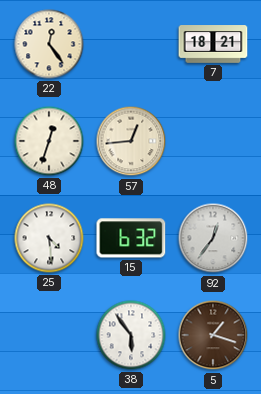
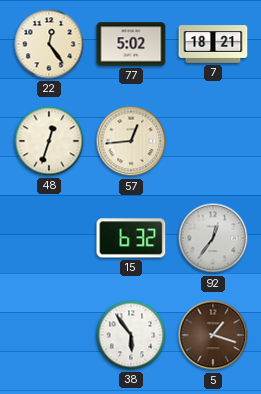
77: none -> 5:02 (131, 44)
25: 4:29 -> none (49, 238)
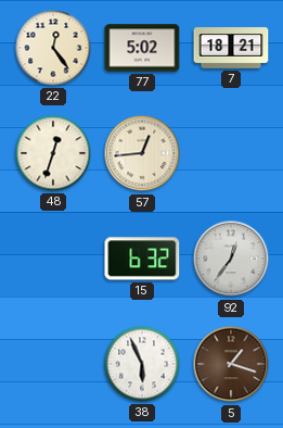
38: 5:54 -> 5:56 (142, 364)
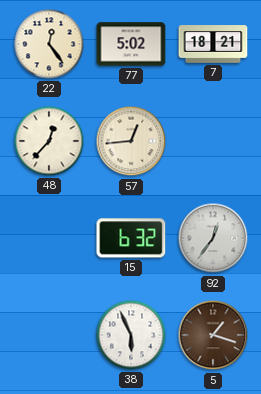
48: 12:33 -> 12:37 (49, 141)
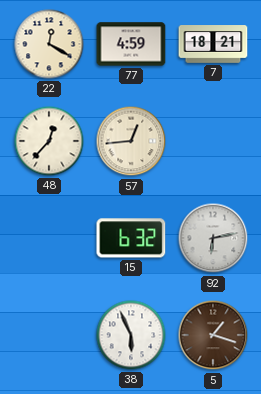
22: 12:24 -> 12:20 (49, 44)
77: 5:02 -> 4:59 (131, 44)
92: 12:36 -> 6:13 (213, 238)
